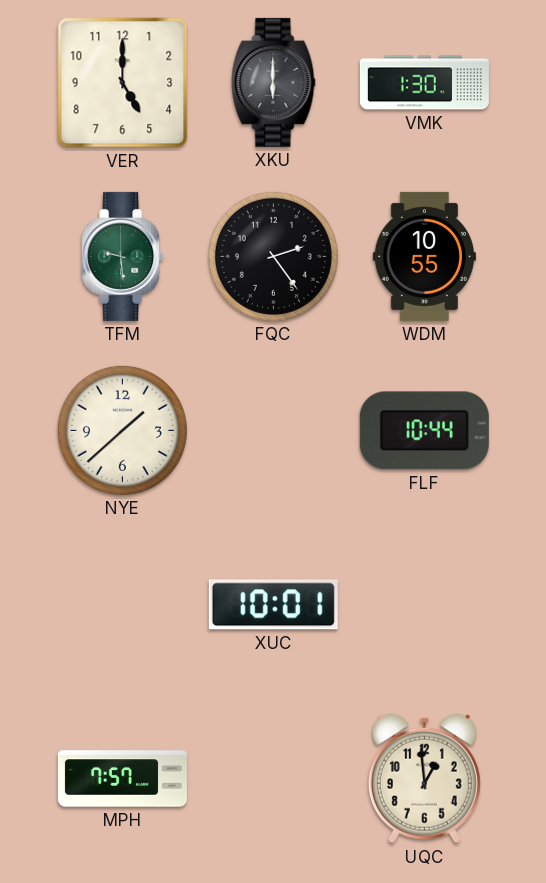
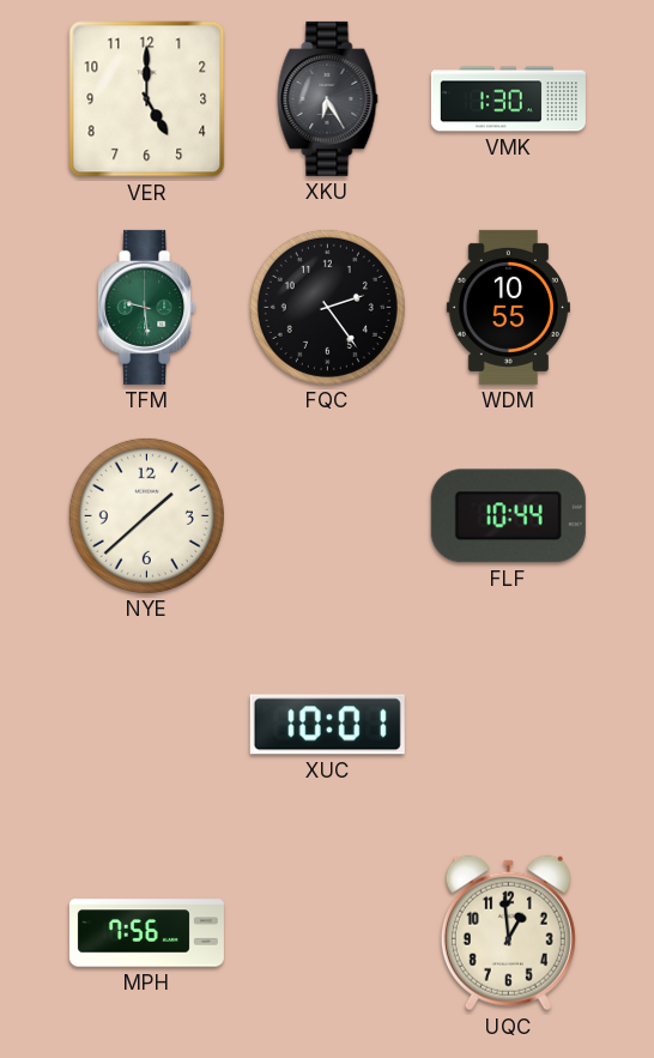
XKU: 6:00 -> 6:25 (328, 98)
MPH: 7:57 -> 7:56 (146, 933)
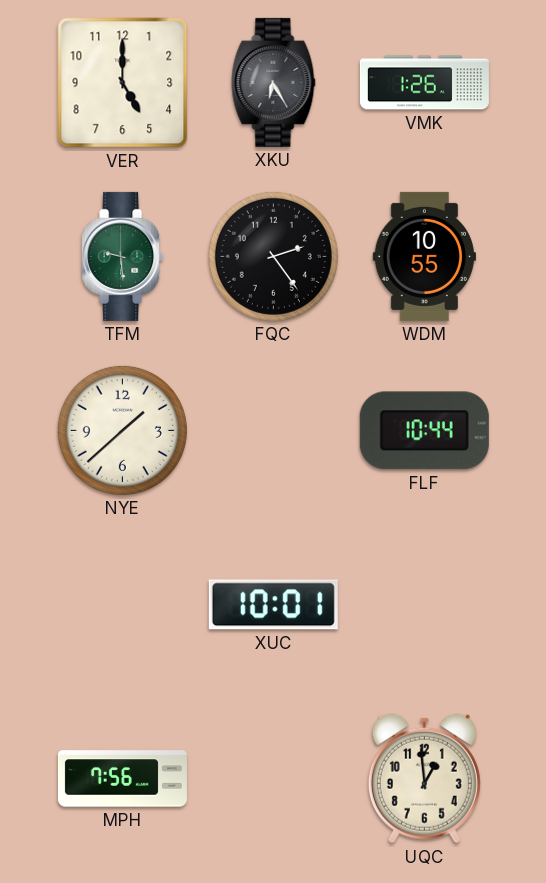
VMK: 1:30 -> 1:26 (424, 83)
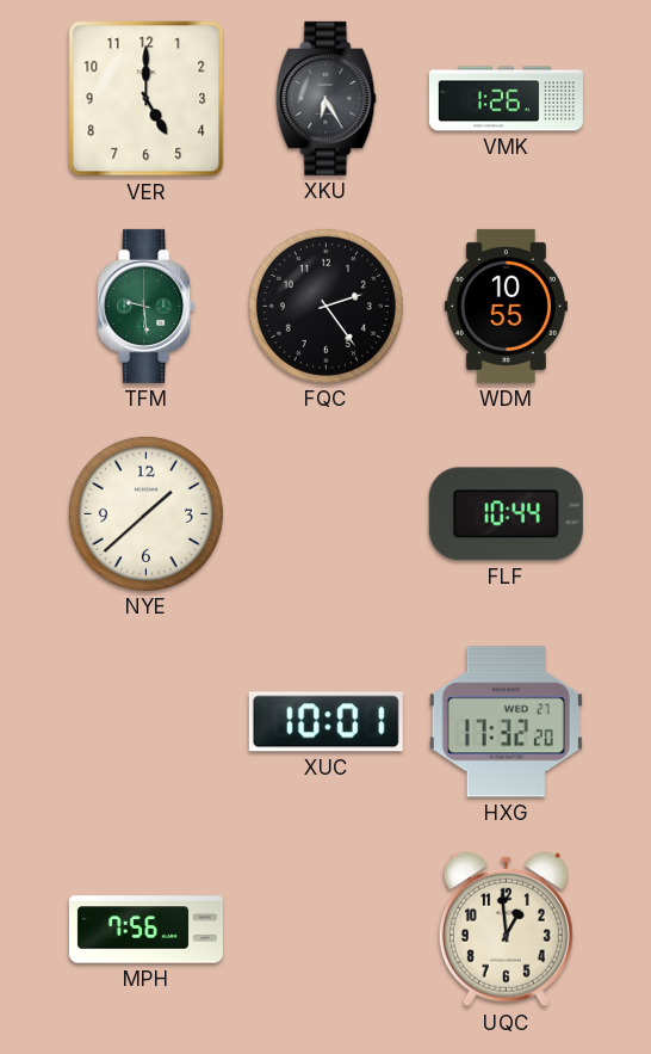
HXG: none -> 17:32 (506, 722)
